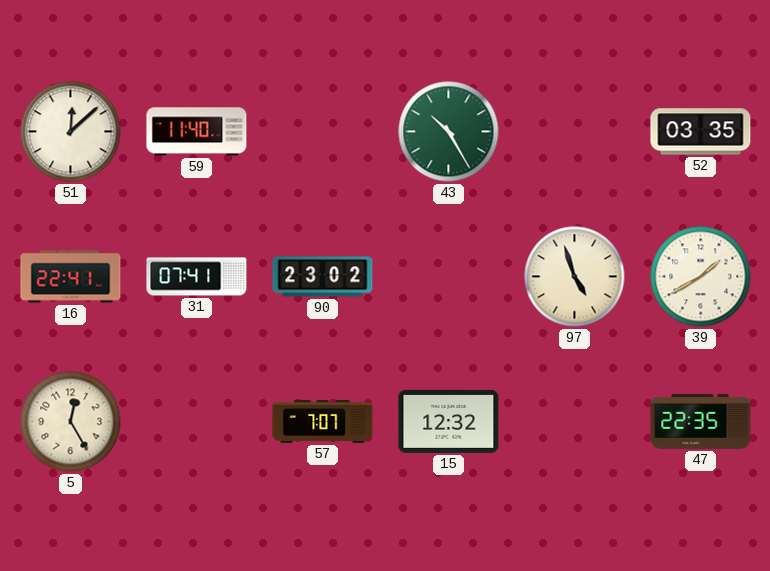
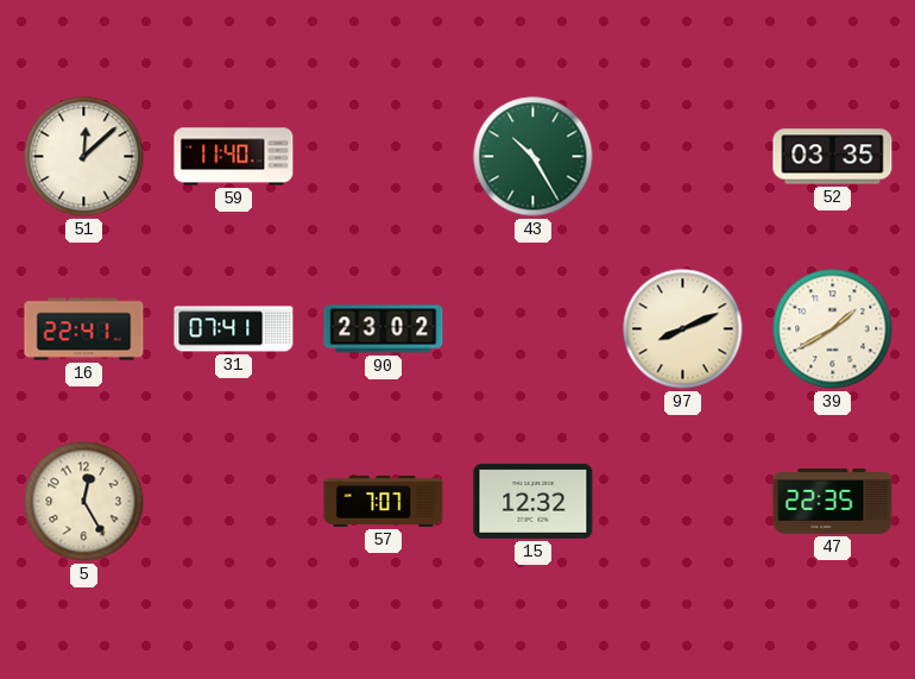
97: 4:57 -> 8:11 (683, 329)
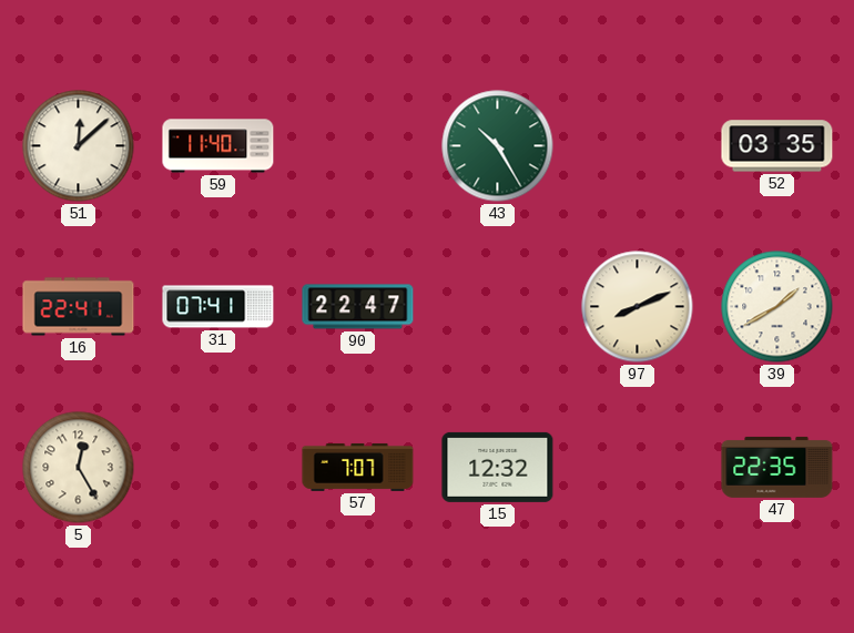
90: 23:02 -> 22:47 (358, 307)
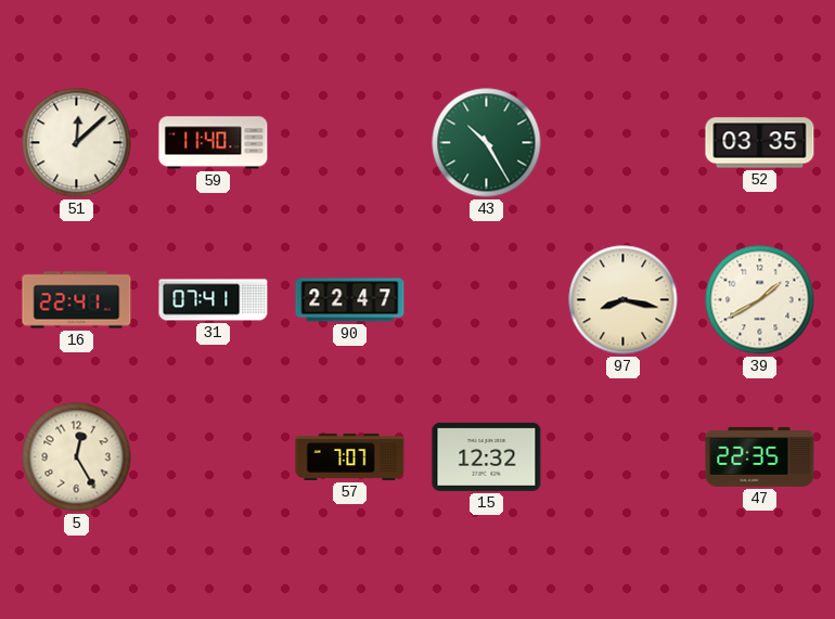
97: 8:11 -> 8:17 (624, 300)
